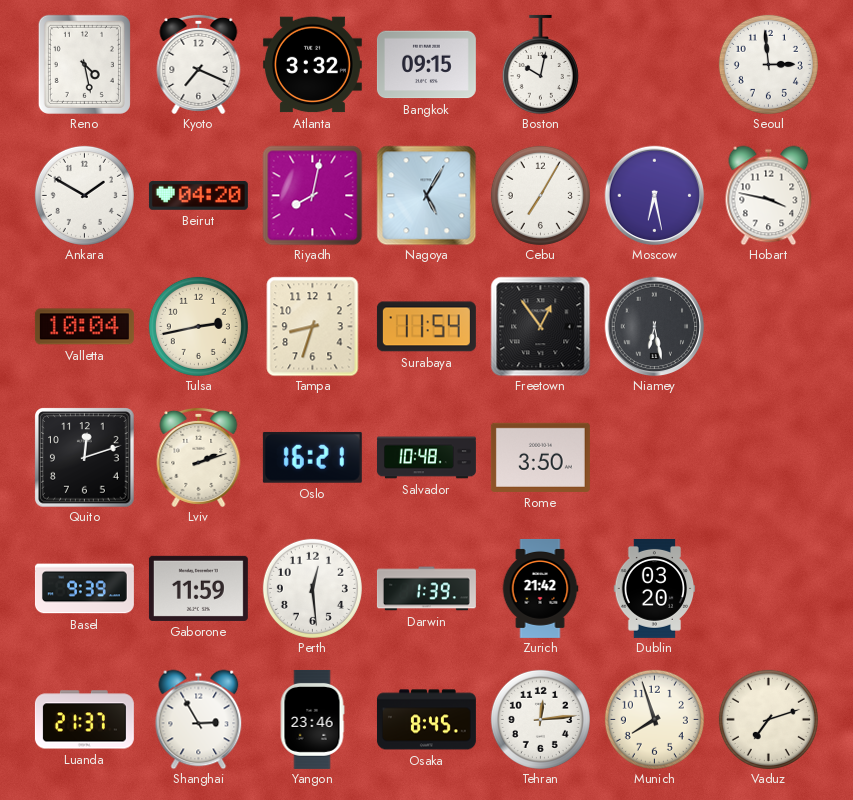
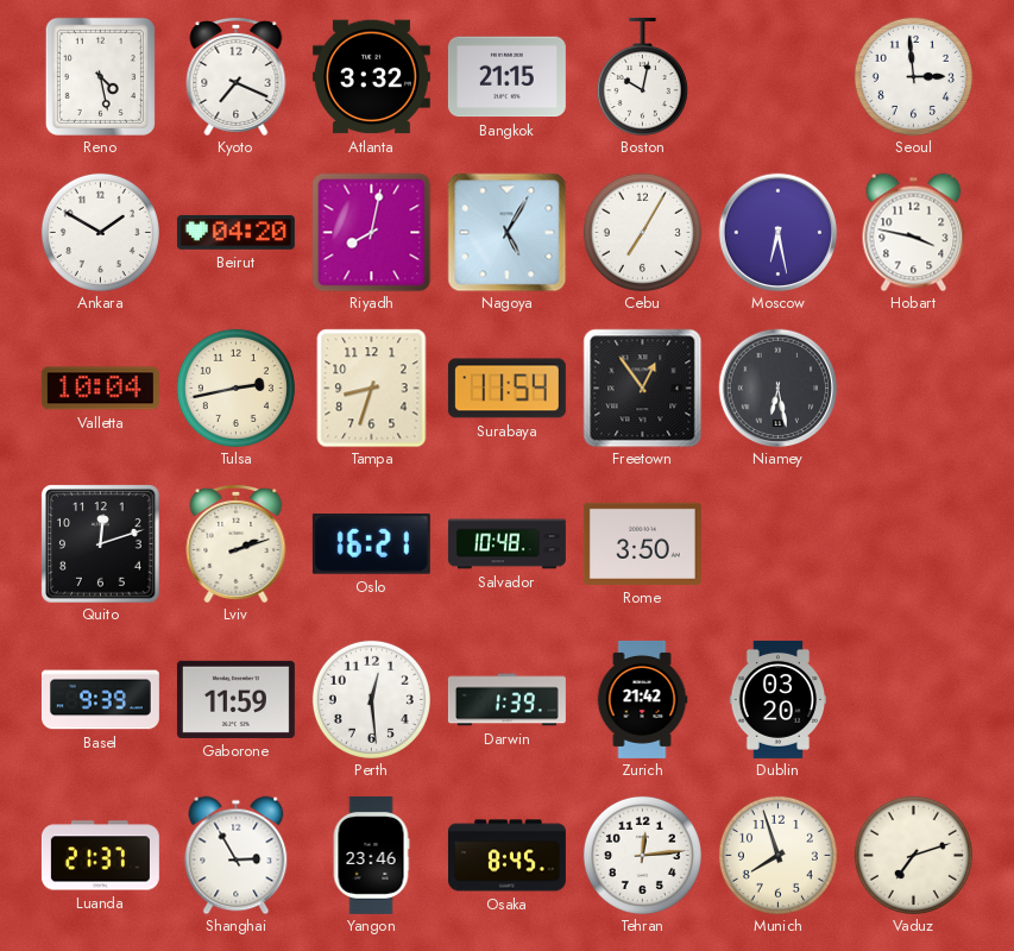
Bangkok: 09:15 -> 21:15 (506, 77)
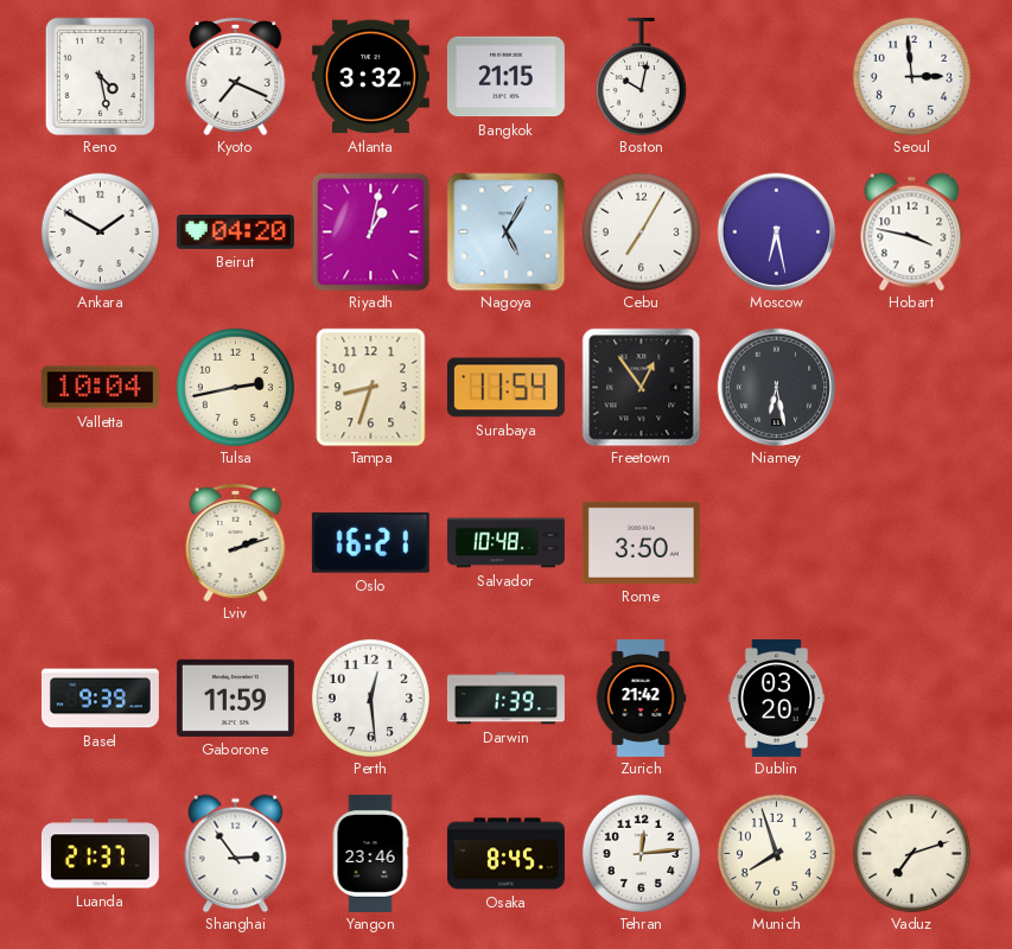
Riyadh: 8:02 -> 1:02 (370, 231)
Quito: 12:12 -> none (100, 543)
Shanghai: 2:55 -> 2:54 (236, 853)
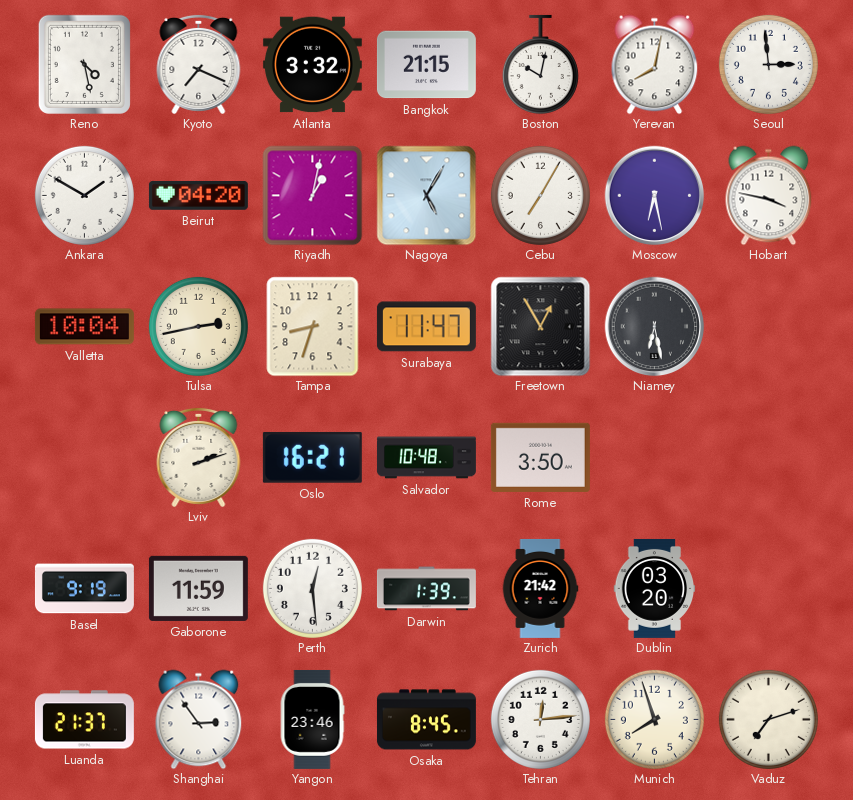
Yerevan: none -> 8:02 (655, 64)
Surabaya: 11:54 -> 11:47 (426, 327)
Freetown: 12:54 -> 12:55 (540, 326)
Basel: 9:39 -> 9:19 (84, 589)
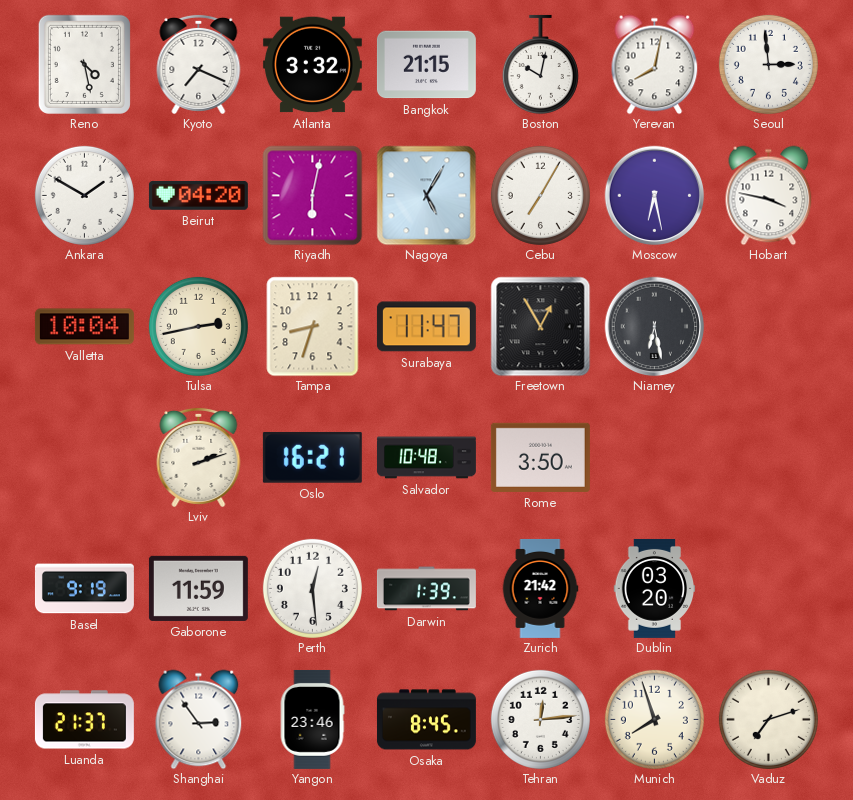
Riyadh: 1:02 -> 6:02 (312, 195)
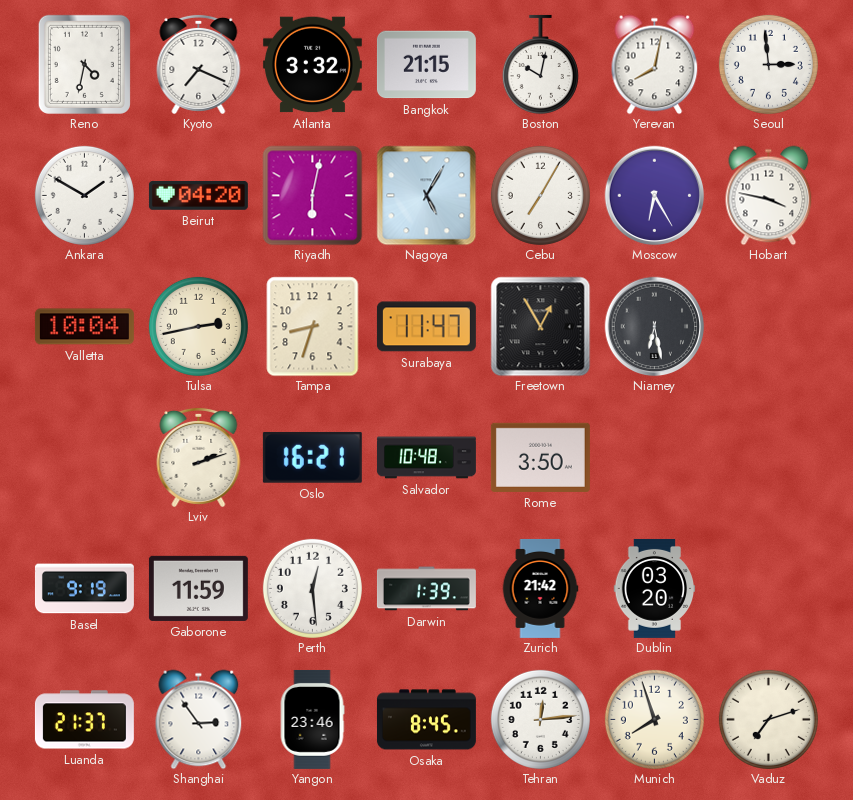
Reno: 4:28 -> 4:32 (84, 64)
Moscow: 6:28 -> 6:25 (654, 195)
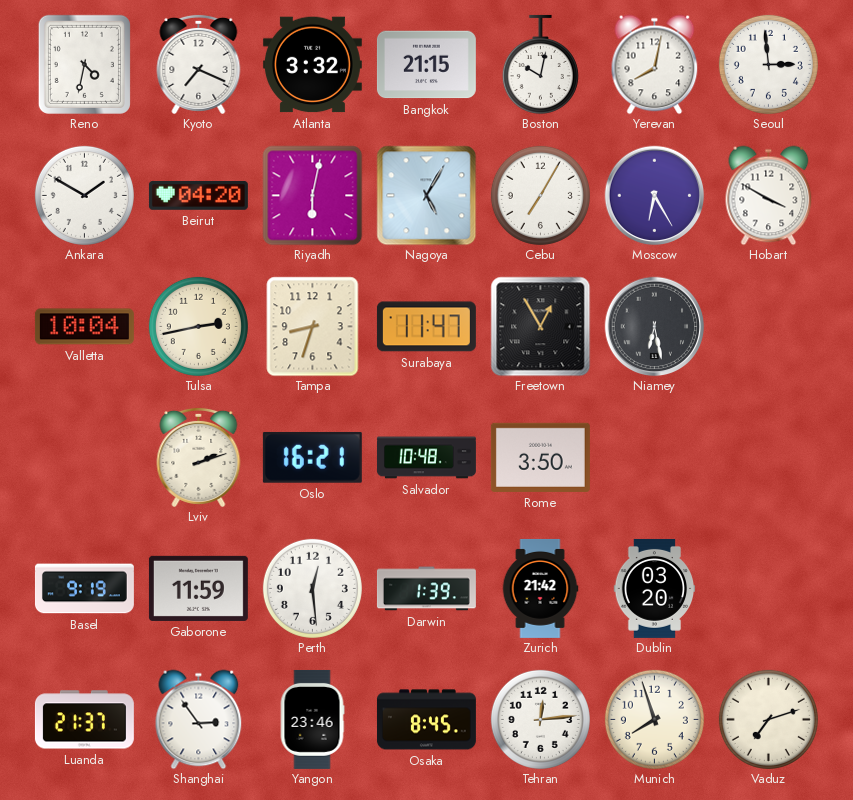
Hobart: 3:47 -> 3:50 (769, 195)
